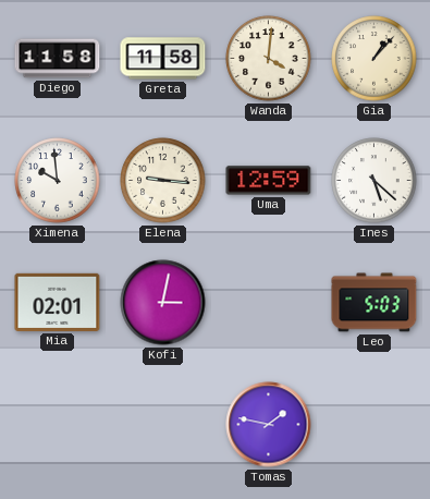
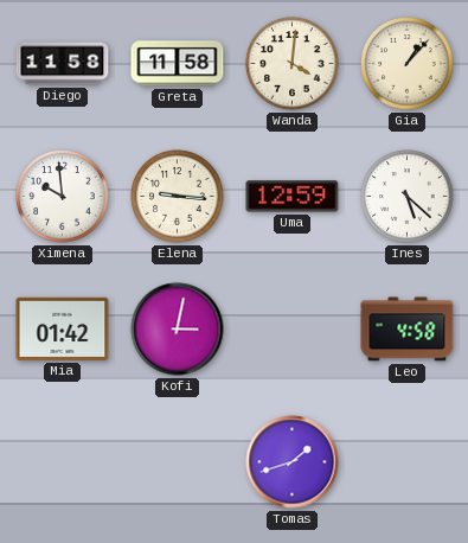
Mia: 02:01 -> 01:42 (63, 328)
Leo: 5:03 -> 4:58 (408, 330)
Tomas: 1:47 -> 1:42 (293, 462)
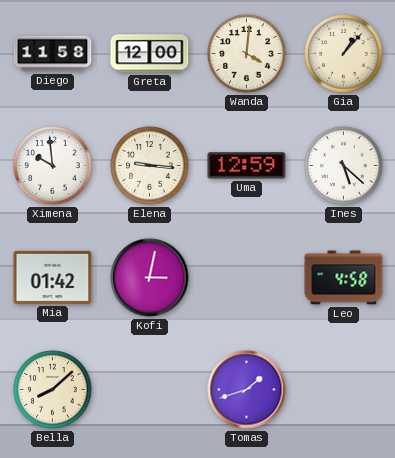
Greta: 11:58 -> 12:00 (150, 54)
Bella: none -> 8:08 (53, 390)
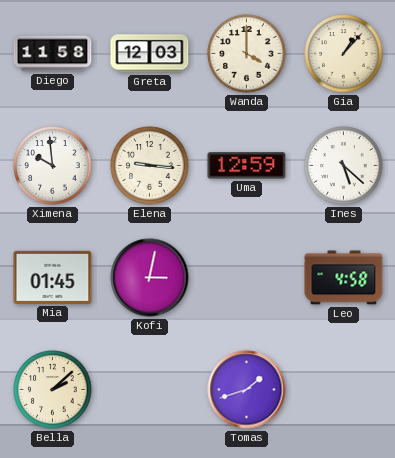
Greta: 12:00 -> 12:03 (150, 54)
Wanda: 4:01 -> 4:00 (247, 54)
Mia: 01:42 -> 01:45 (53, 277)
Bella: 8:08 -> 2:08 (53, 390)
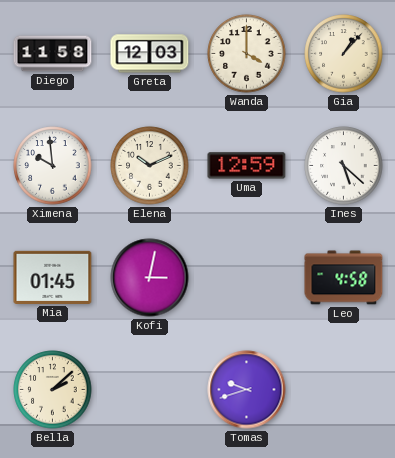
Elena: 9:16 -> 10:11 (150, 166)
Tomas: 1:42 -> 9:42 (247, 390)
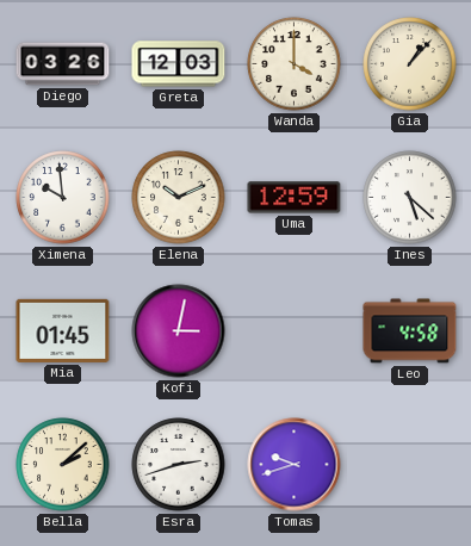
Diego: 11:58 -> 03:26 (63, 64)
Esra: none -> 2:42 (179, 465)
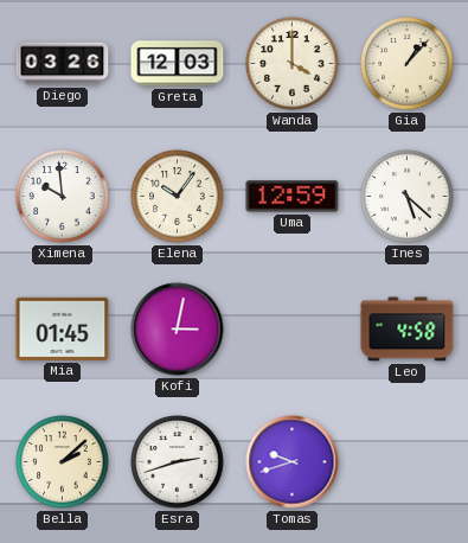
Elena: 10:11 -> 10:06 (178, 197)
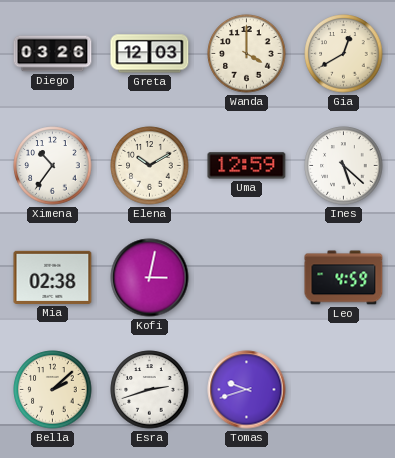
Gia: 1:07 -> 12:40 (344, 54)
Ximena: 9:59 -> 10:36 (53, 166)
Elena: 10:06 -> 10:10 (150, 166)
Mia: 01:45 -> 02:38 (53, 277)
Leo: 4:58 -> 4:59 (344, 278)
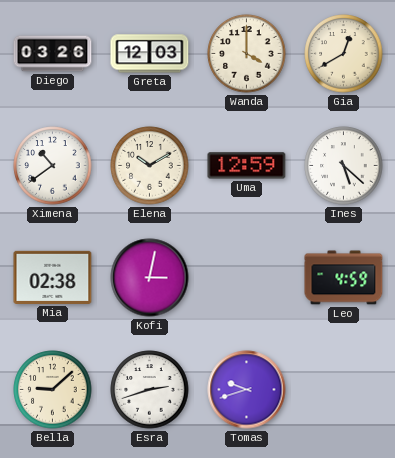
Ximena: 10:36 -> 10:39 (53, 166)
Bella: 2:08 -> 9:08 (53, 390)
